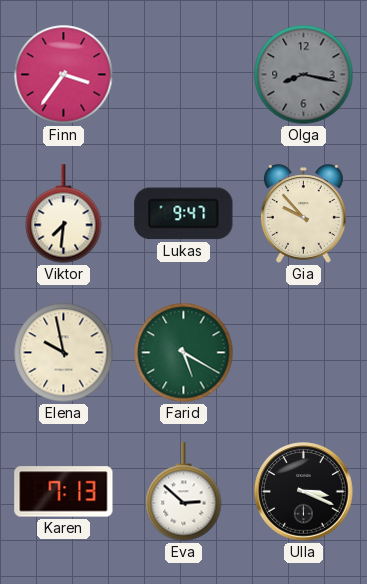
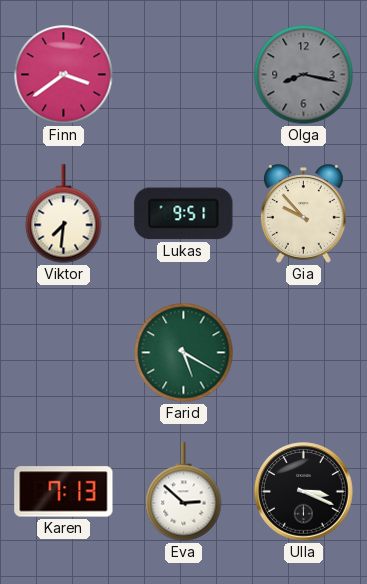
Finn: 3:36 -> 3:39 (64, 75)
Lukas: 9:47 -> 9:51 (184, 214)
Elena: 9:58 -> none (64, 353)
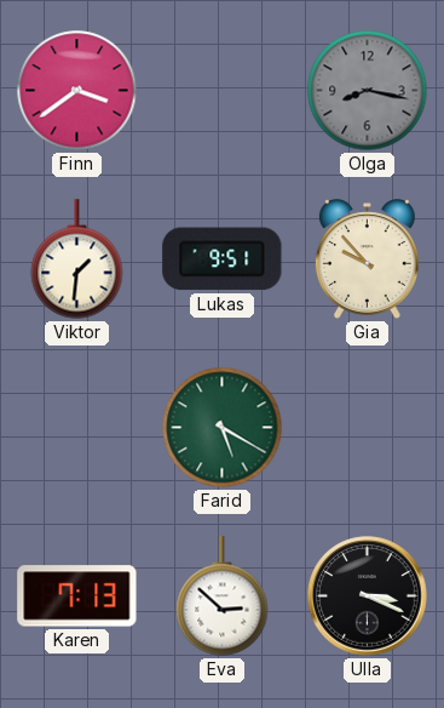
Viktor: 7:31 -> 1:31 (77, 259)
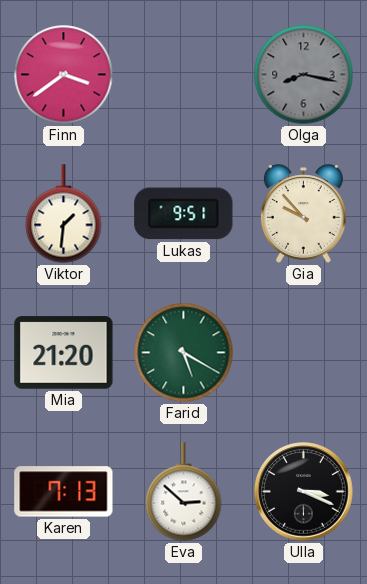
Mia: none -> 21:20 (64, 353)
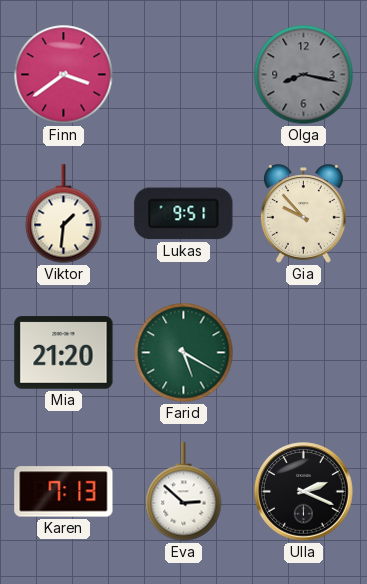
Ulla: 3:19 -> 2:19 (304, 492)
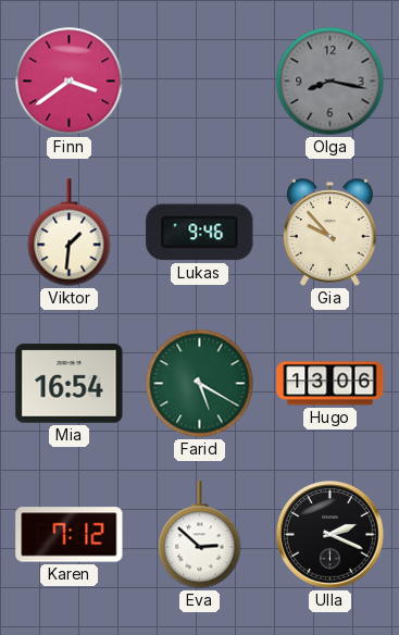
Lukas: 9:51 -> 9:46 (200, 233)
Mia: 21:20 -> 16:54 (70, 384)
Hugo: none -> 13:06 (331, 384)
Karen: 7:13 -> 7:12 (70, 535)
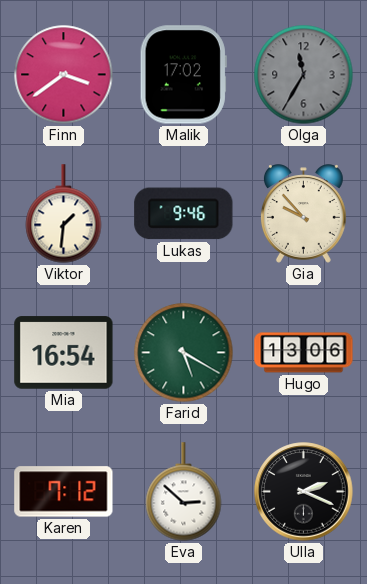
Malik: none -> 17:02 (183, 75)
Olga: 8:17 -> 11:35 (304, 75)
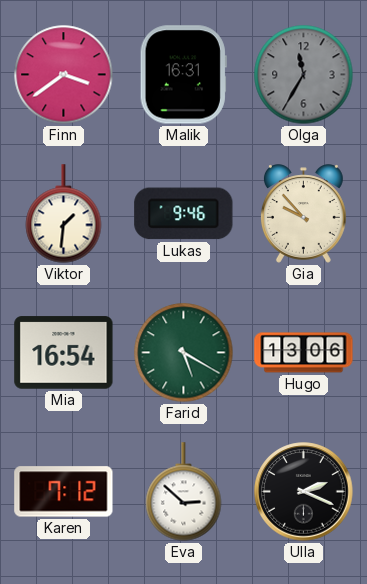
Malik: 17:02 -> 16:31 (183, 75)
